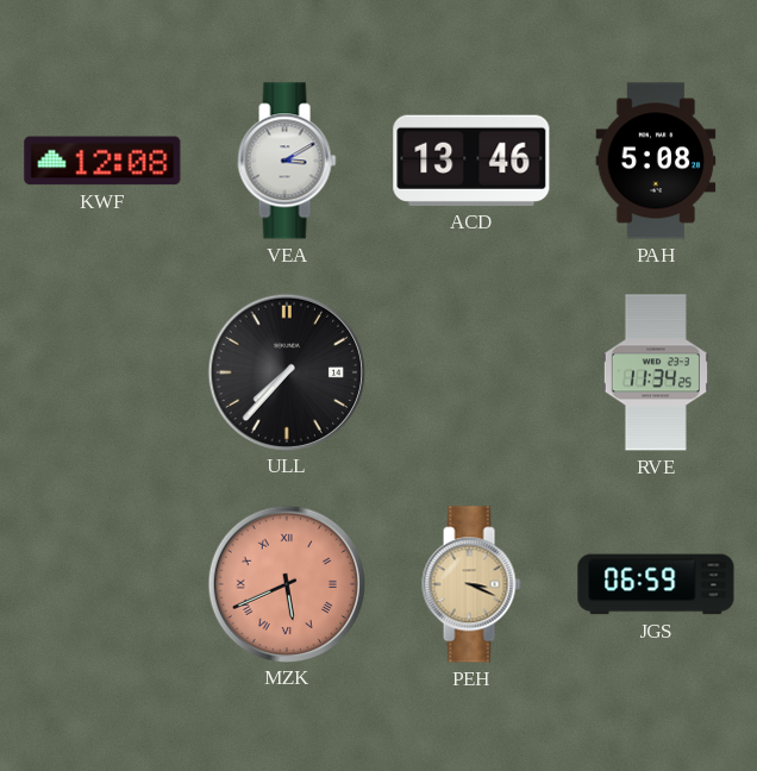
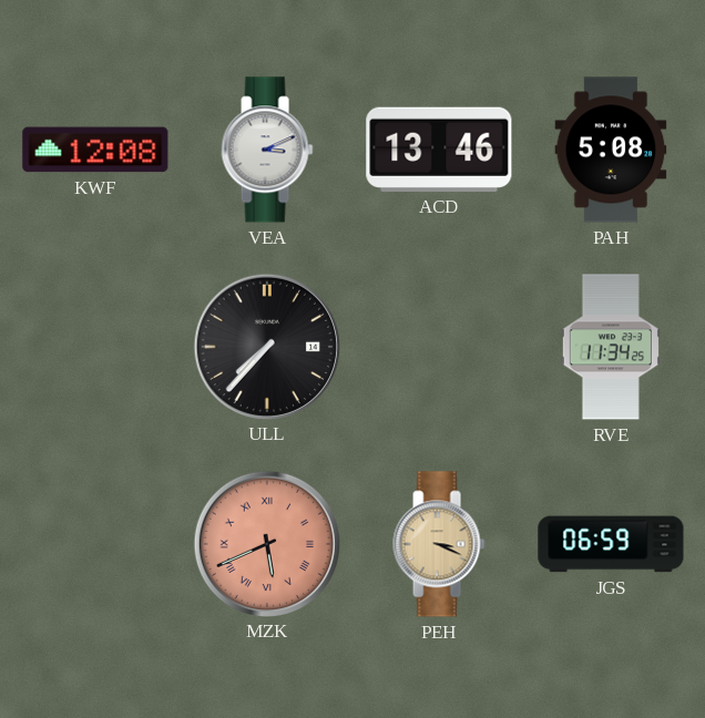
VEA: 3:10 -> 3:11 (267, 150)
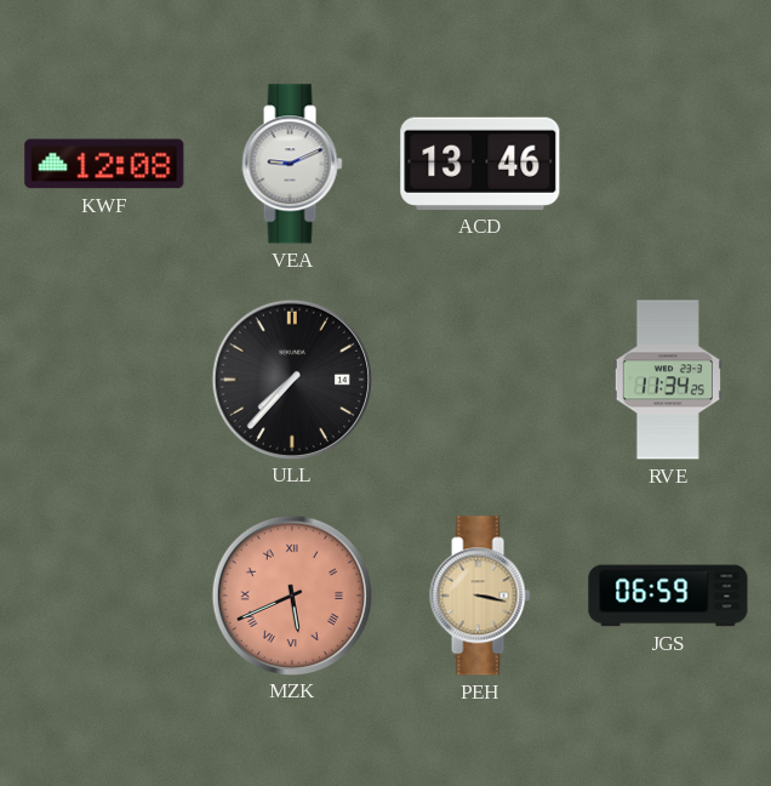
VEA: 3:11 -> 9:11 (292, 164)
PAH: 5:08 -> none (611, 150)
PEH: 3:19 -> 3:17 (480, 596)
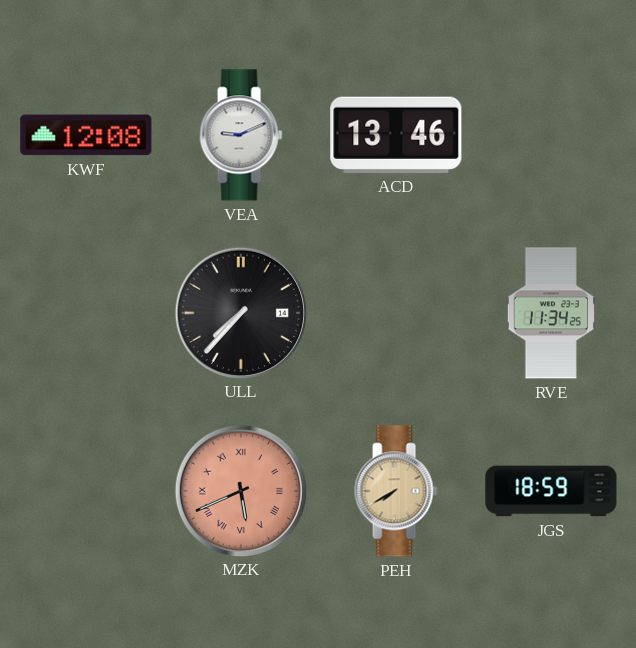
PEH: 3:17 -> 7:40 (396, 491)
JGS: 06:59 -> 18:59 (551, 491)
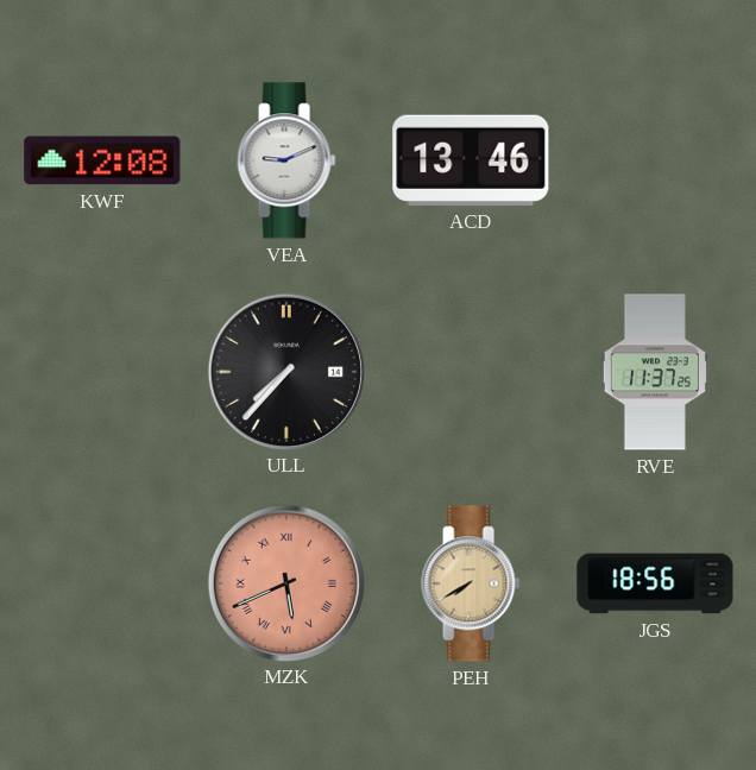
RVE: 11:34 -> 11:37 (655, 372)
JGS: 18:59 -> 18:56 (655, 583)
